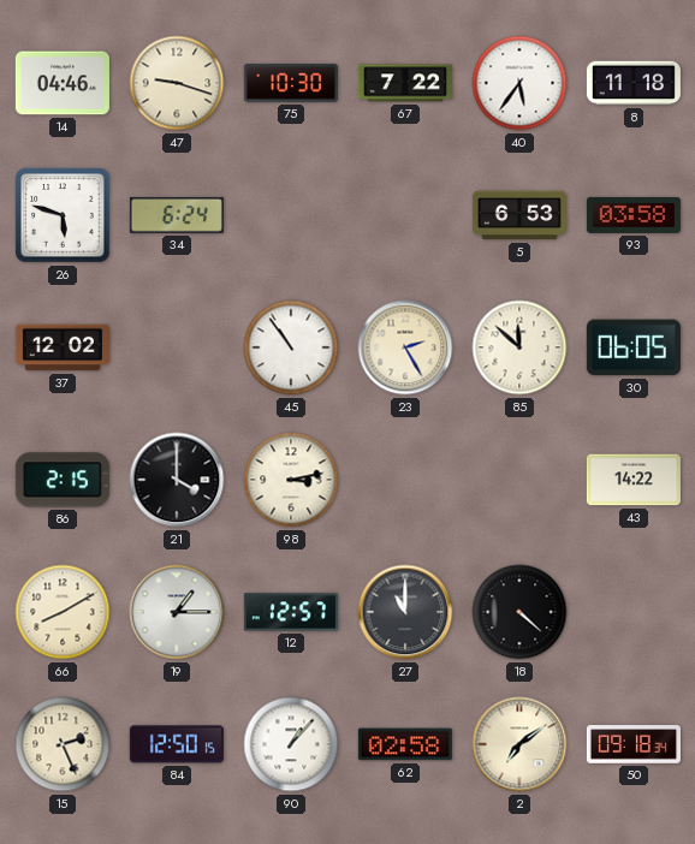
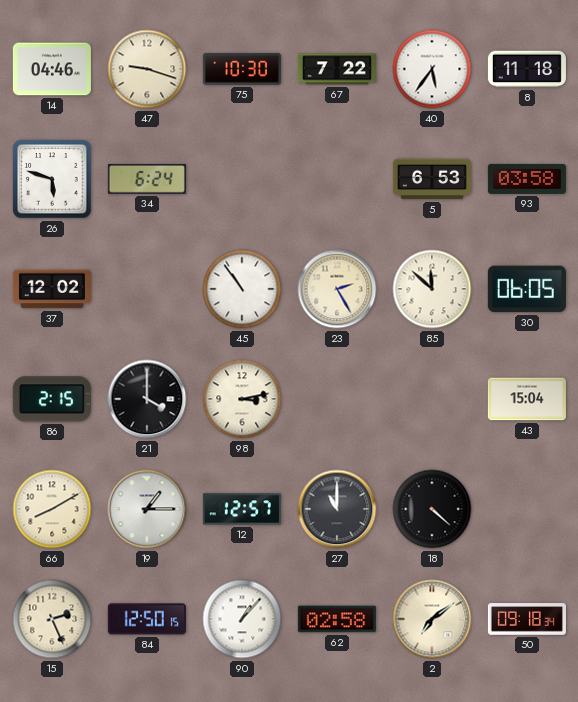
43: 14:22 -> 15:04 (527, 399)
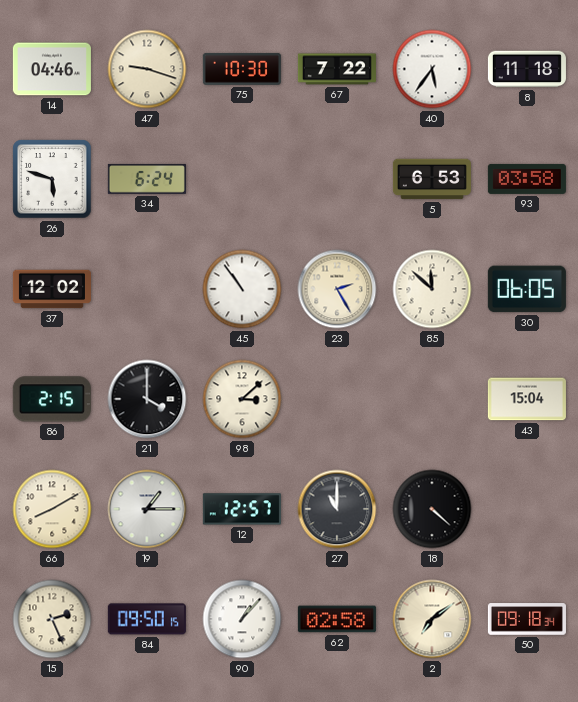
98: 3:13 -> 3:08 (242, 399)
84: 12:50 -> 09:50 (147, 619)
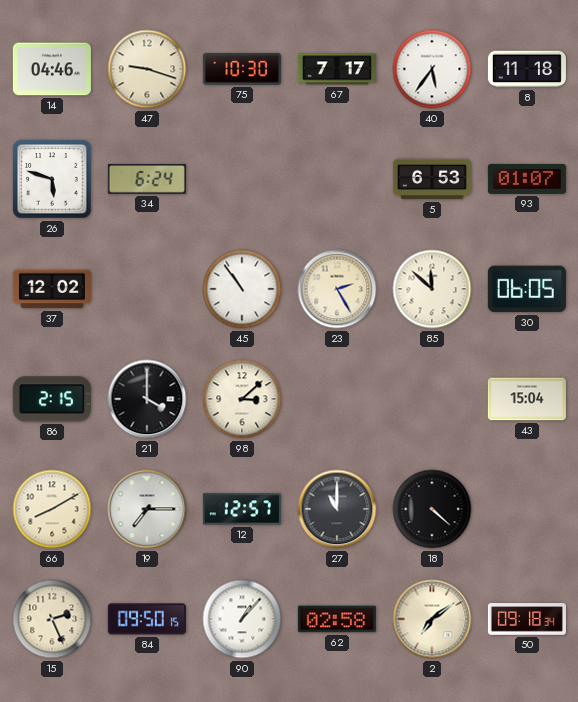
67: 7:22 -> 7:17 (337, 69)
93: 03:58 -> 01:07 (527, 179)
19: 1:15 -> 7:15 (147, 509)
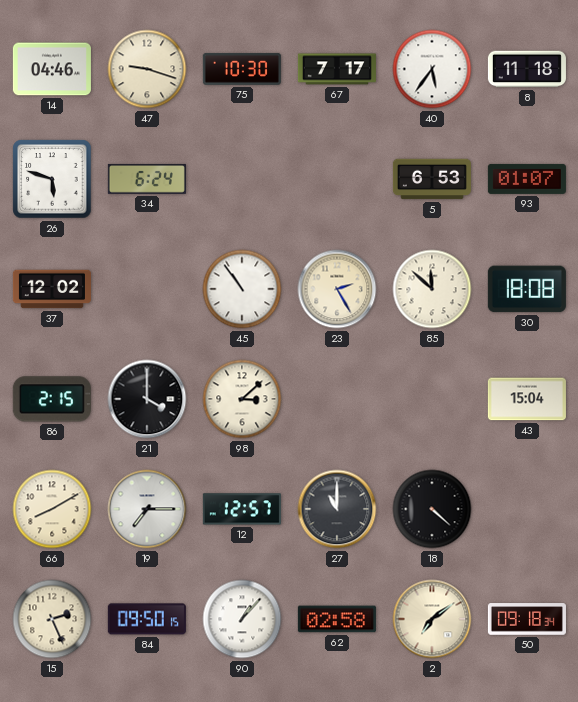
30: 06:05 -> 18:08 (527, 289)
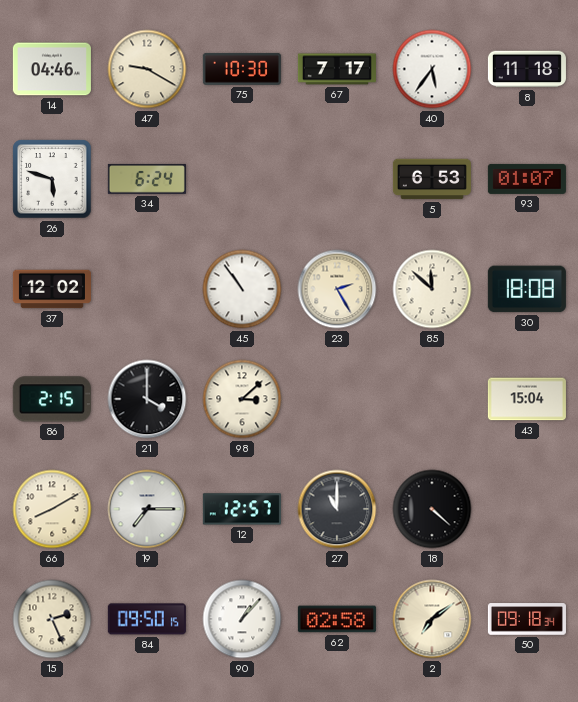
47: 9:18 -> 9:20 (147, 69)
